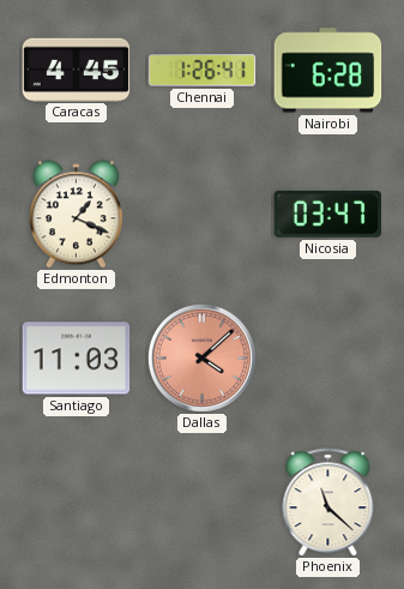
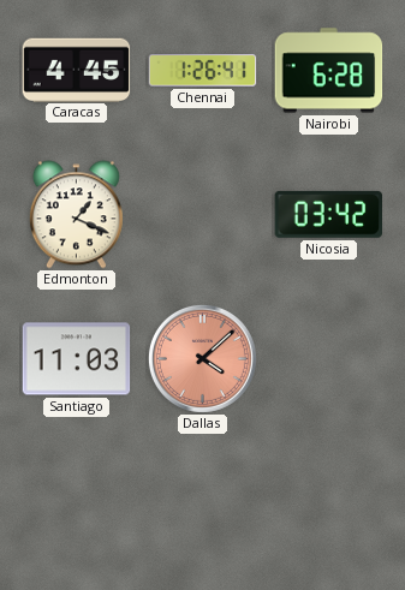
Nicosia: 03:47 -> 03:42 (329, 214)
Phoenix: 11:22 -> none (328, 503)
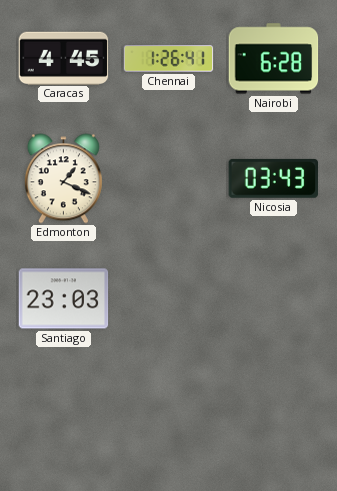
Nicosia: 03:42 -> 03:43 (274, 178)
Santiago: 11:03 -> 23:03 (64, 299)
Dallas: 4:08 -> none (202, 358)
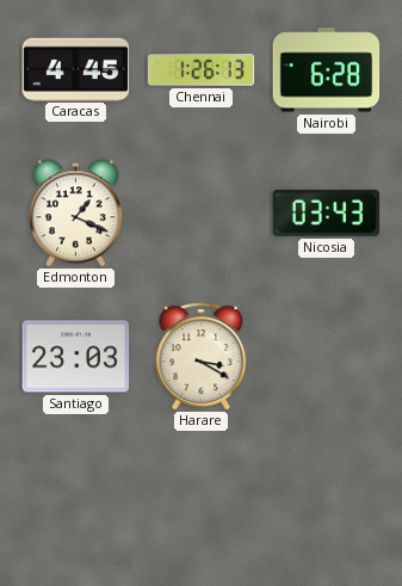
Chennai: 1:26:41 -> 1:26:13 (202, 70)
Harare: none -> 3:20 (202, 357)
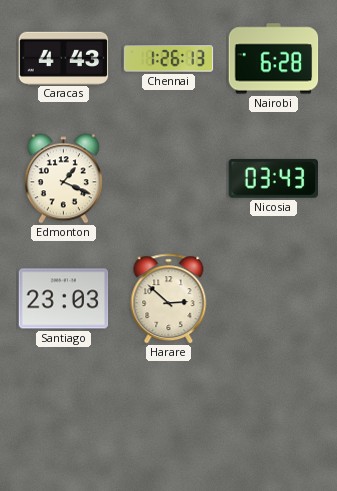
Caracas: 4:45 -> 4:43 (64, 58)
Harare: 3:20 -> 2:52 (169, 299)
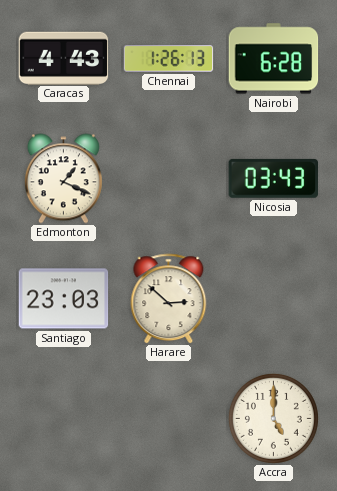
Accra: none -> 5:00 (273, 418)
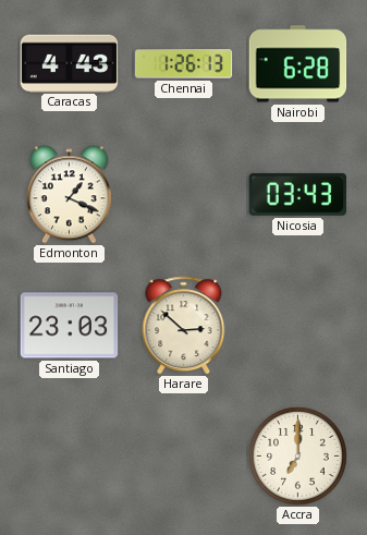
Accra: 5:00 -> 7:00 (297, 455)
